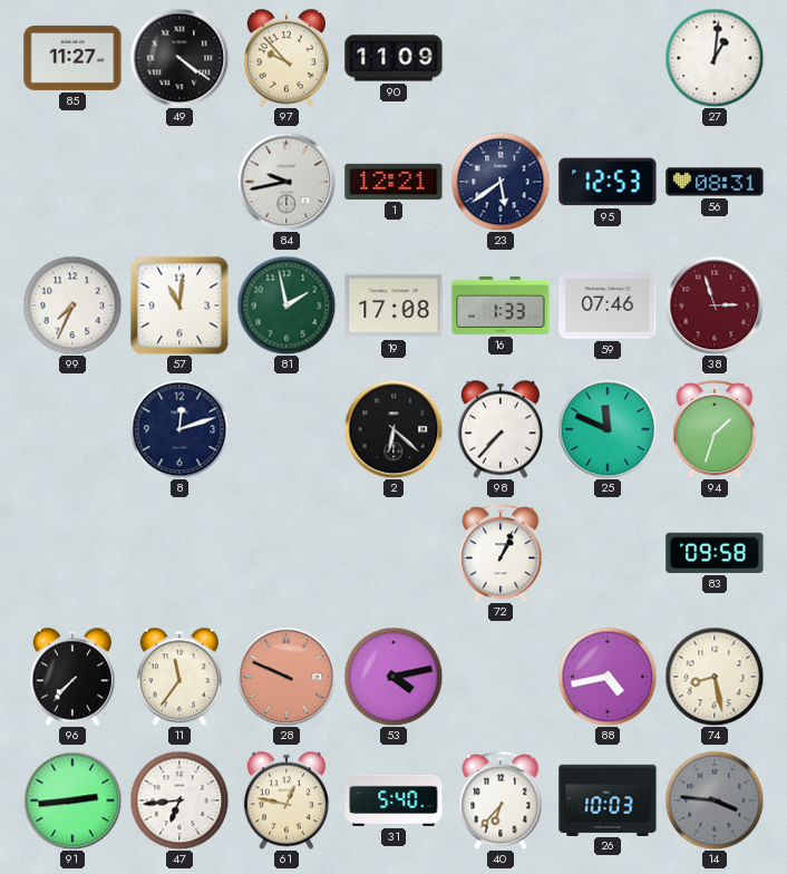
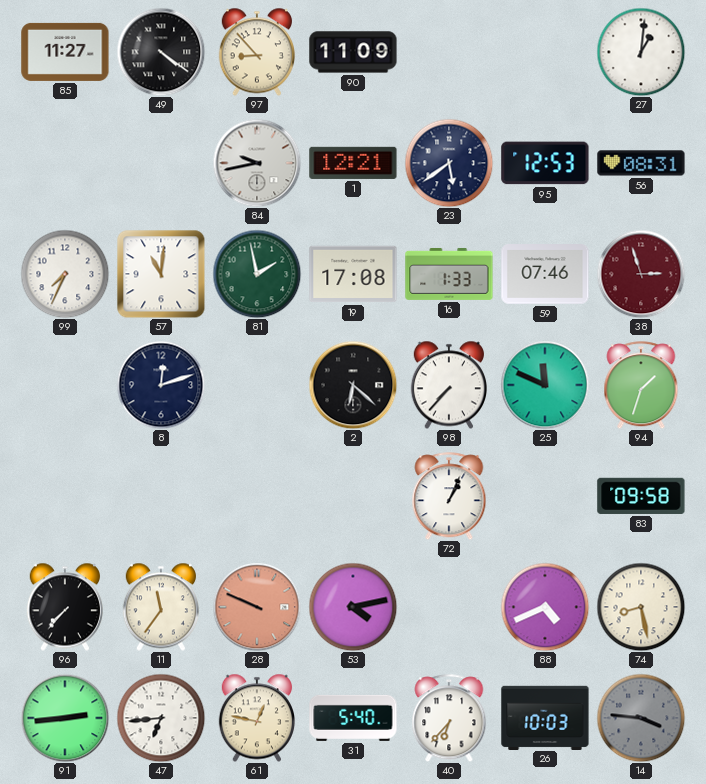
97: 9:53 -> 8:53 (256, 52)
88: 4:43 -> 4:41 (545, 607)
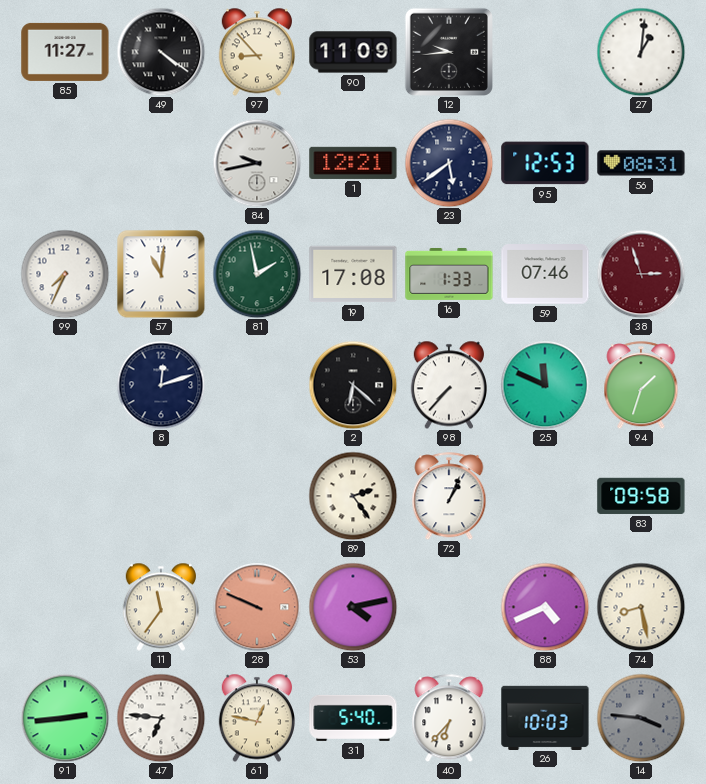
12: none -> 9:44 (449, 52)
89: none -> 2:24 (353, 496)
96: 7:37 -> none (64, 607)
47: 6:44 -> 6:46 (161, 718)
